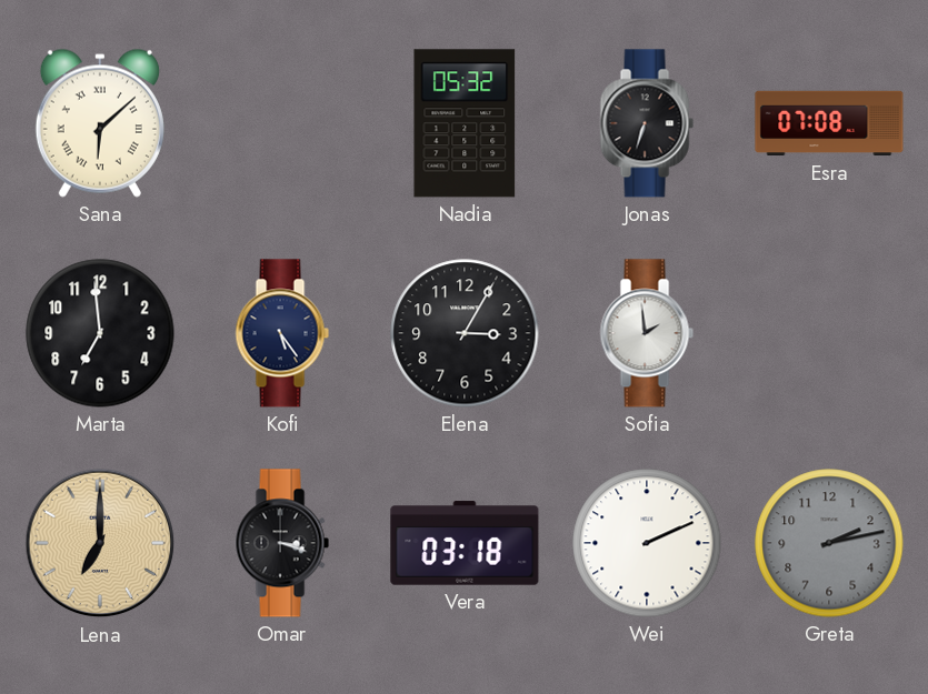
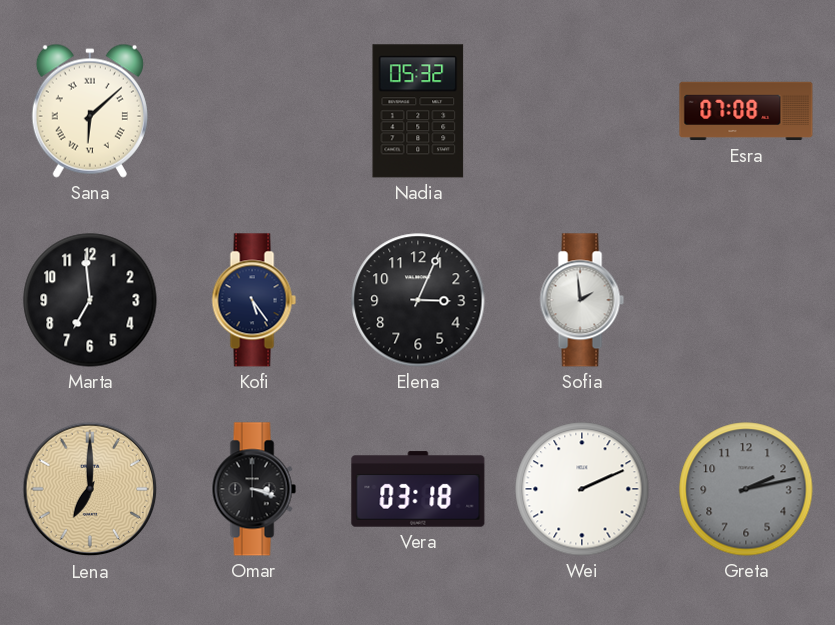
Jonas: 6:33 -> none (647, 123)
Elena: 3:05 -> 3:04 (418, 300)
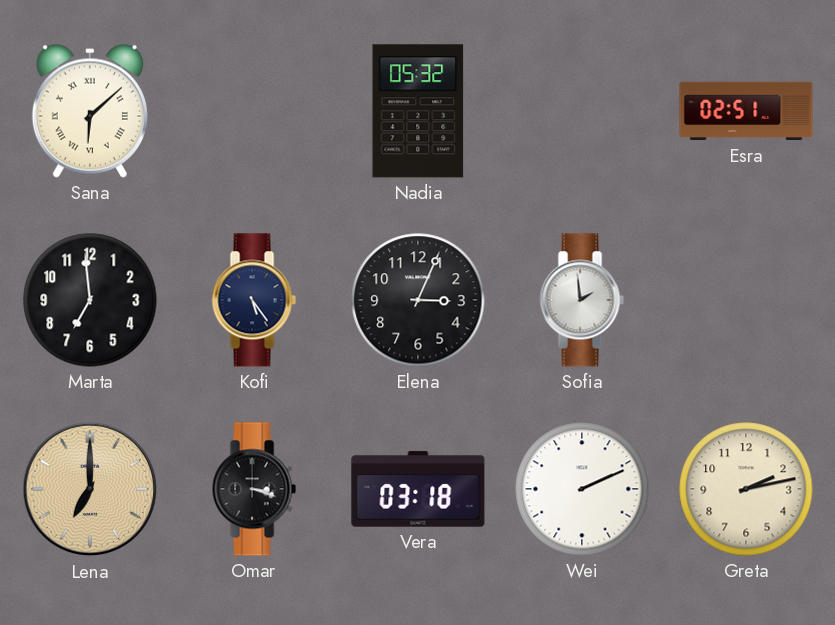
Esra: 07:08 -> 02:51 (746, 111)
Greta dial: grey -> cream (746, 489)
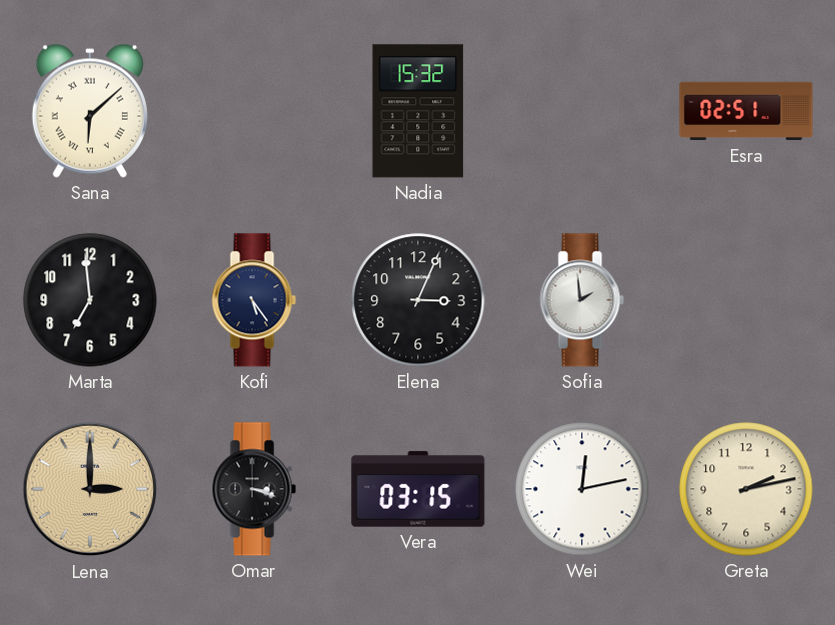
Nadia: 05:32 -> 15:32 (418, 111)
Lena: 7:00 -> 3:00 (90, 489)
Vera: 03:18 -> 03:15 (418, 489)
Wei: 2:11 -> 12:13 (582, 489)
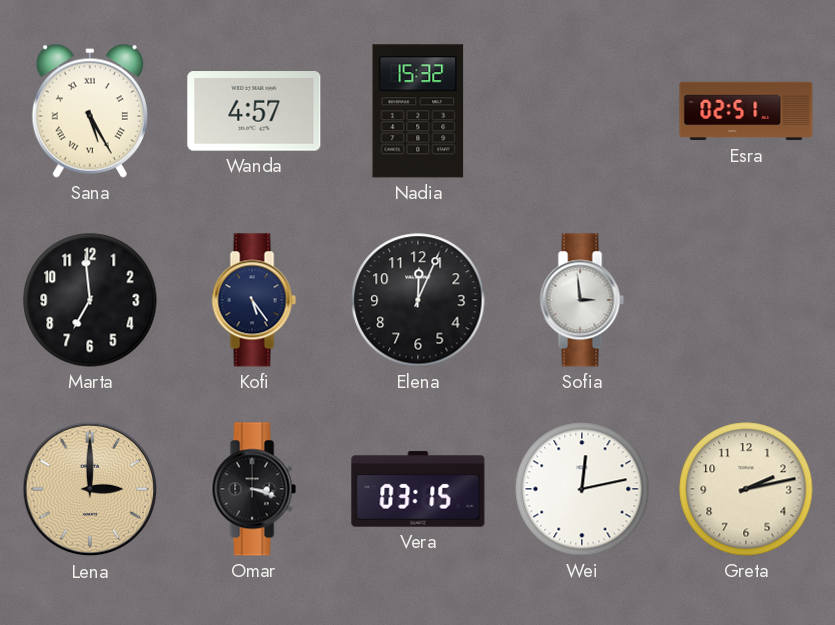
Sana: 6:08 -> 5:25 (90, 111)
Wanda: none -> 4:57 (254, 111)
Elena: 3:04 -> 12:04 (418, 300)
Sofia: 1:59 -> 2:59 (582, 300)
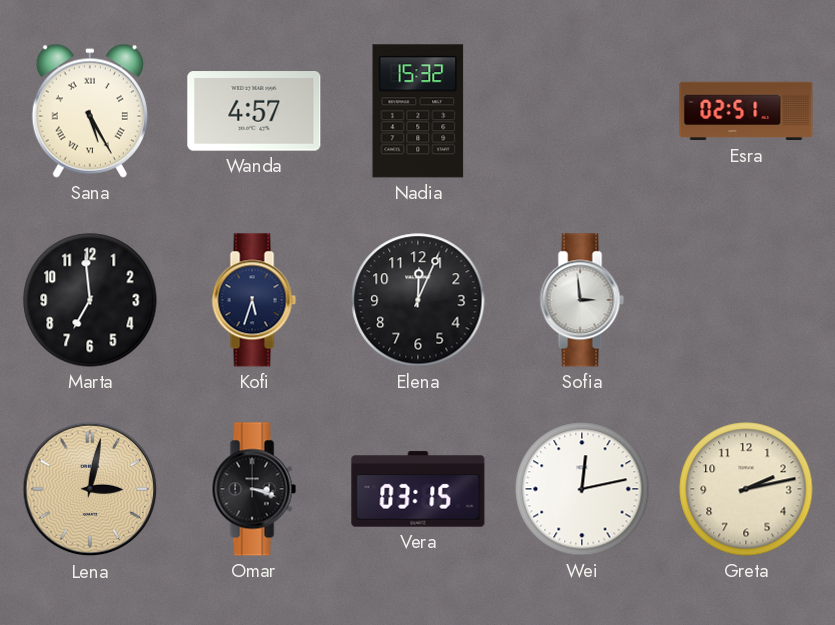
Kofi: 5:24 -> 5:33 (254, 300)
Lena: 3:00 -> 3:02 (90, 489)
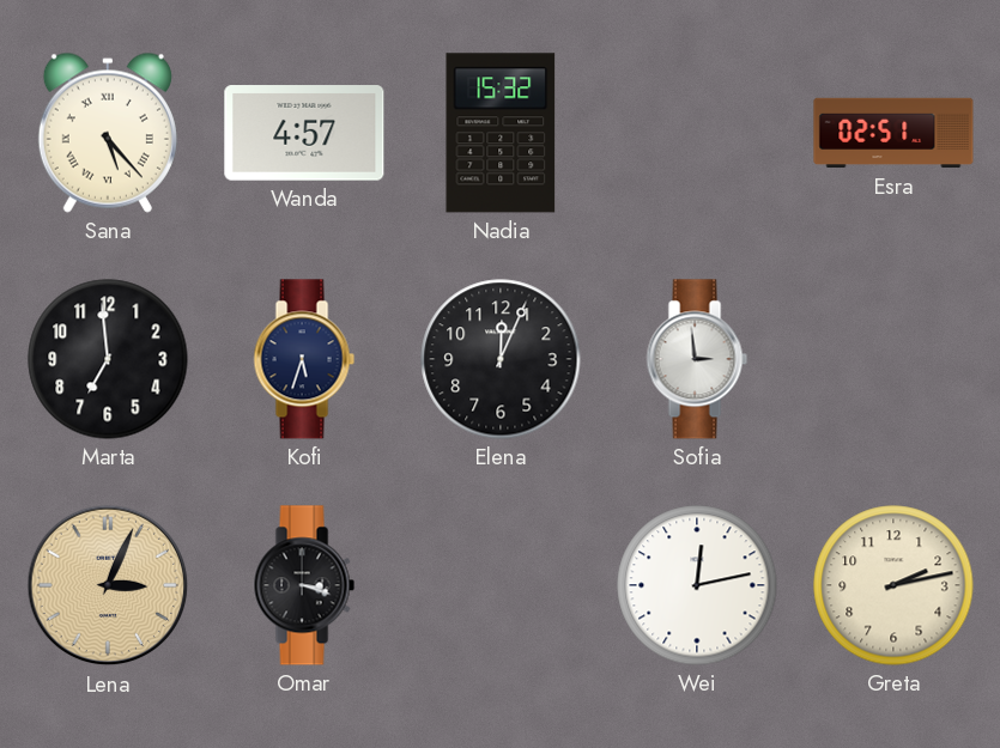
Sana: 5:25 -> 5:23 (108, 133)
Lena: 3:02 -> 3:04 (108, 585)
Vera: 03:15 -> none (418, 489)
